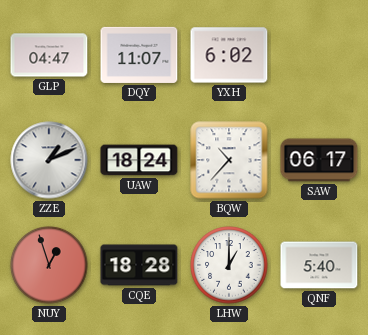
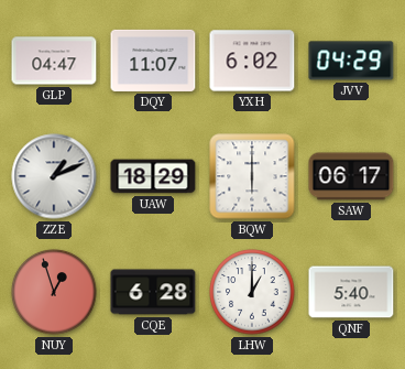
JVV: none -> 04:29 (351, 61)
UAW: 18:24 -> 18:29 (153, 176)
BQW: 10:37 -> 6:00 (252, 176)
CQE: 18:28 -> 6:28 (153, 292)
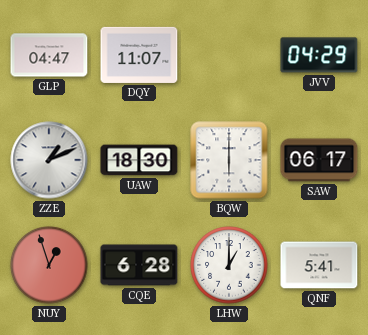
YXH: 6:02 -> none (252, 61)
UAW: 18:29 -> 18:30 (139, 160)
QNF: 5:40 -> 5:41 (319, 265)
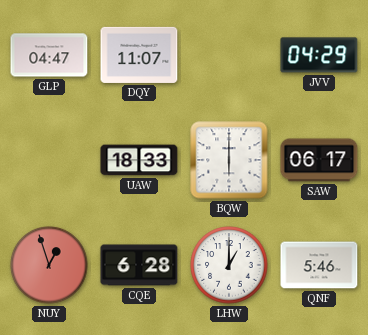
ZZE: 1:11 -> none (49, 160)
UAW: 18:30 -> 18:33 (139, 160)
QNF: 5:41 -> 5:46 (319, 265)
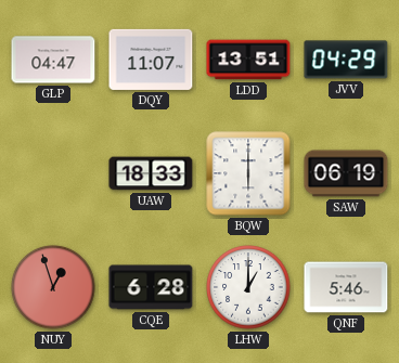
LDD: none -> 13:51 (248, 60)
SAW: 06:17 -> 06:19 (346, 173)
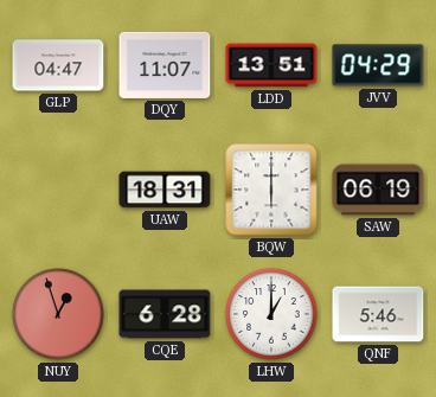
UAW: 18:33 -> 18:31 (165, 190)
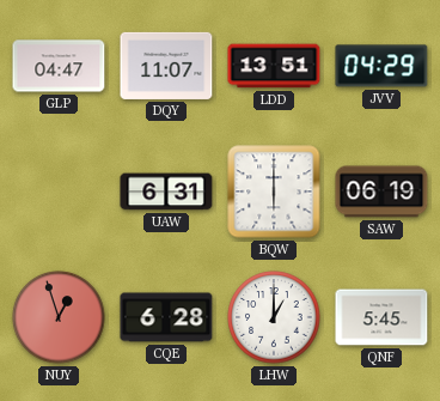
UAW: 18:31 -> 6:31 (166, 192)
QNF: 5:46 -> 5:45 (381, 317)
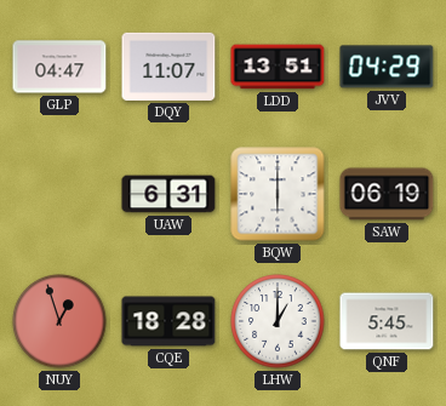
CQE: 6:28 -> 18:28 (168, 321)
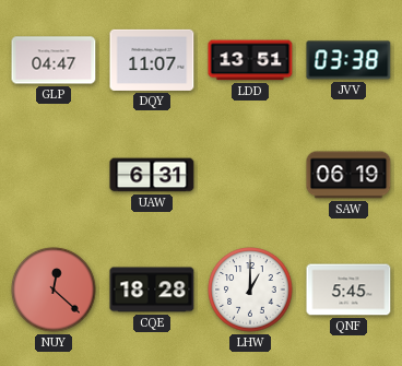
JVV: 04:29 -> 03:38 (348, 60)
BQW: 6:00 -> none (278, 194)
NUY: 12:57 -> 12:22 (54, 290)
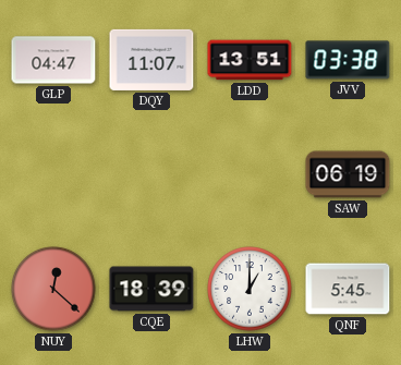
UAW: 6:31 -> none (152, 175)
CQE: 18:28 -> 18:39 (151, 289)
